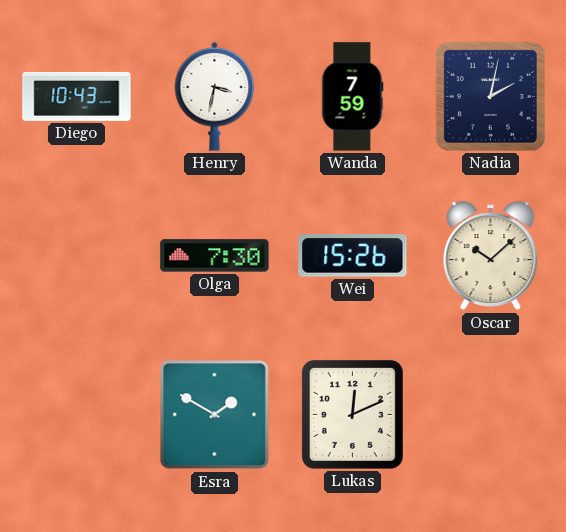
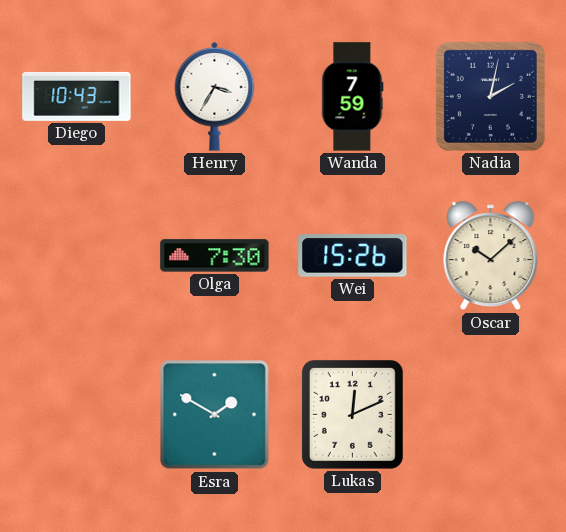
Henry: 3:32 -> 3:35 (215, 96)
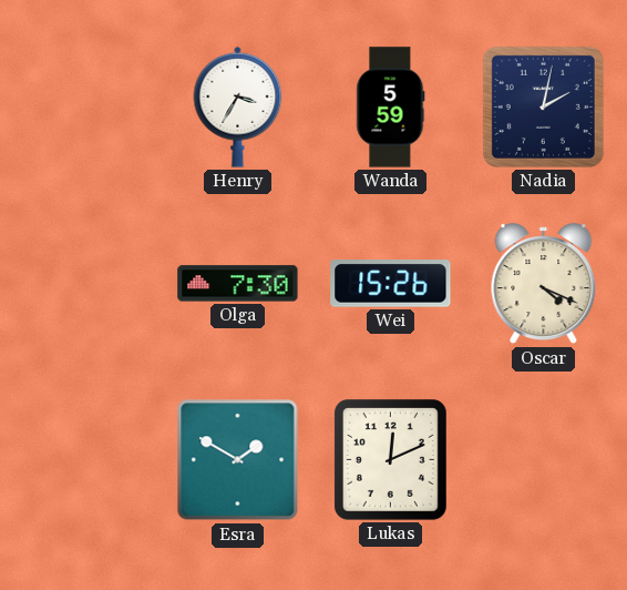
Diego: 10:43 -> none (77, 96)
Wanda: 7:59 -> 5:59 (391, 108)
Oscar: 10:08 -> 4:19 (544, 284)
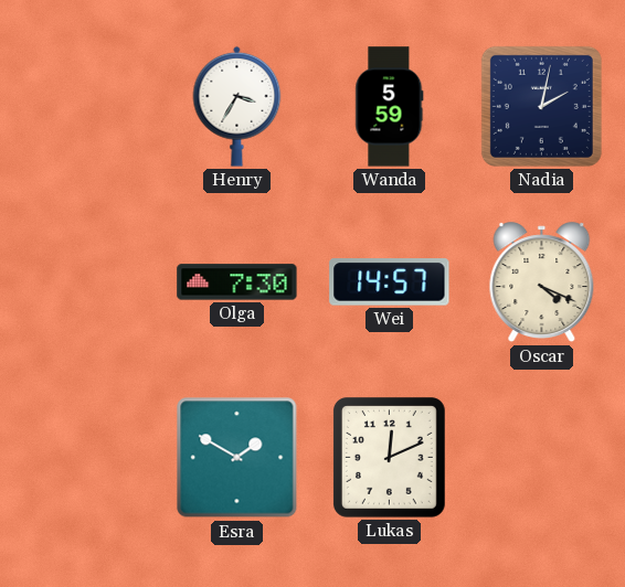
Wei: 15:26 -> 14:57 (390, 282)
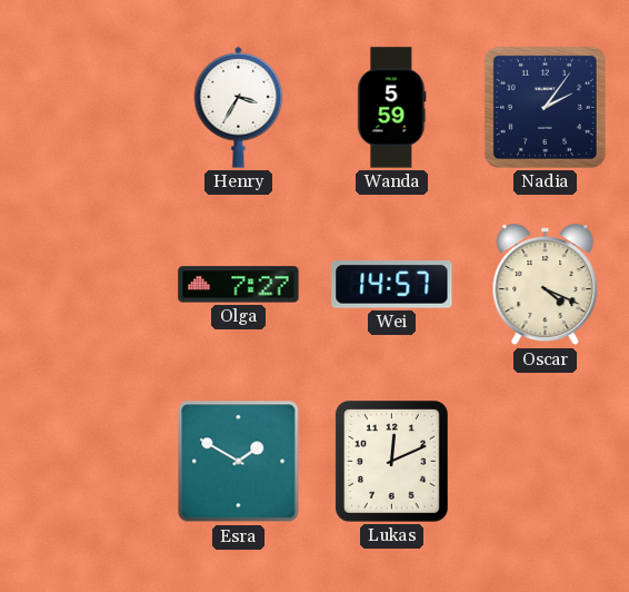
Nadia: 2:02 -> 2:06 (545, 107)
Olga: 7:30 -> 7:27 (239, 285)
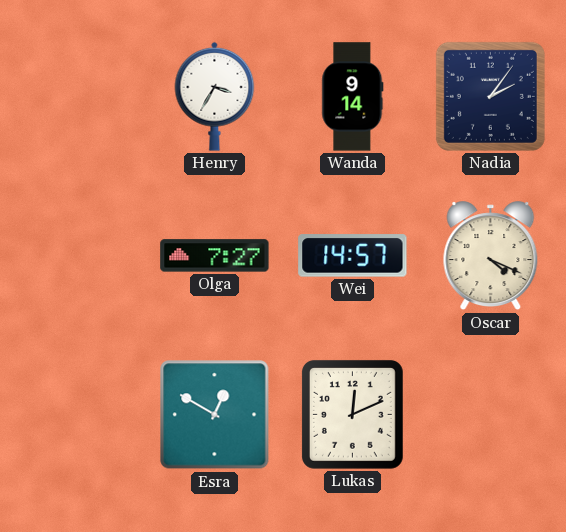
Wanda: 5:59 -> 9:14 (353, 97)
Esra: 1:50 -> 12:50 (215, 415)
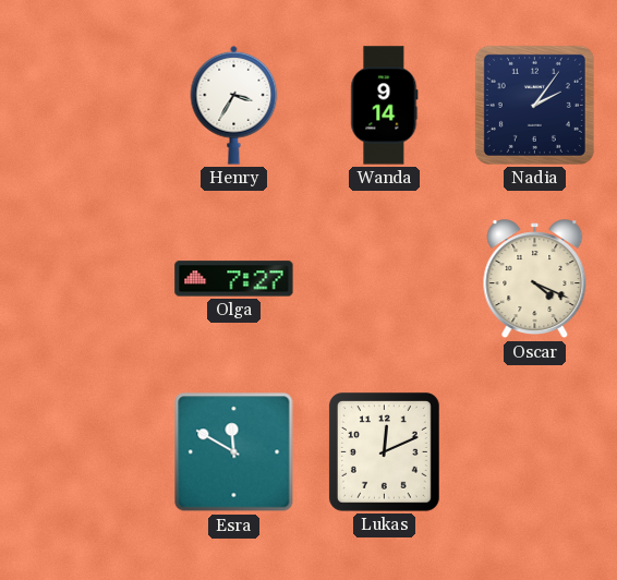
Wei: 14:57 -> none (353, 256)
Esra: 12:50 -> 11:50 (234, 452)
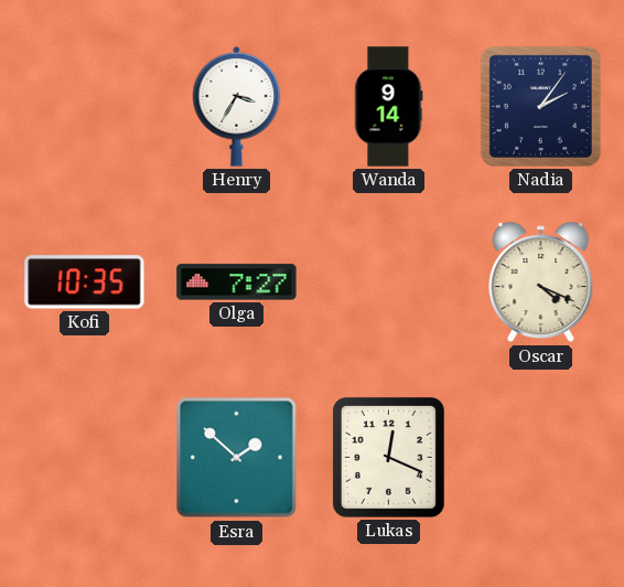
Kofi: none -> 10:35 (85, 282)
Esra: 11:50 -> 1:52 (237, 458)
Lukas: 12:11 -> 12:19 (388, 457)
